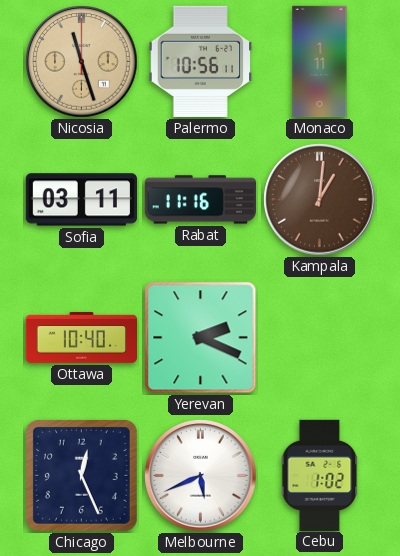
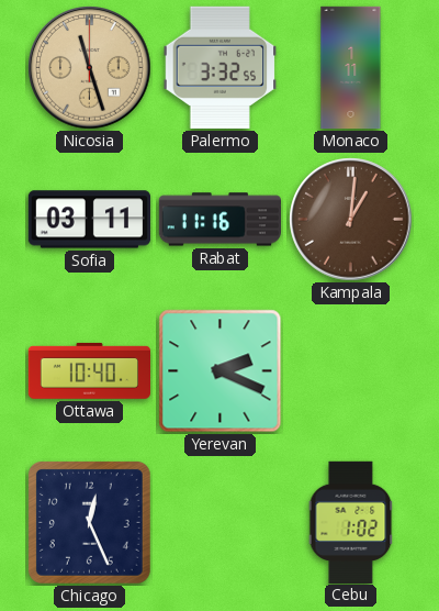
Palermo: 10:56 -> 3:32 (221, 67)
Melbourne: 5:41 -> none (201, 476)
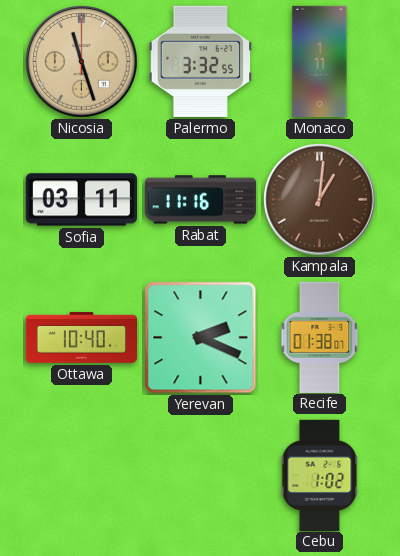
Recife: none -> 01:38 (320, 337)
Chicago: 12:26 -> none (89, 522)
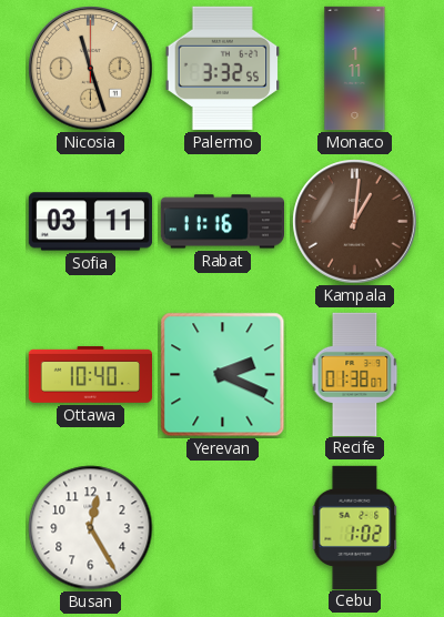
Busan: none -> 12:25 (91, 528)
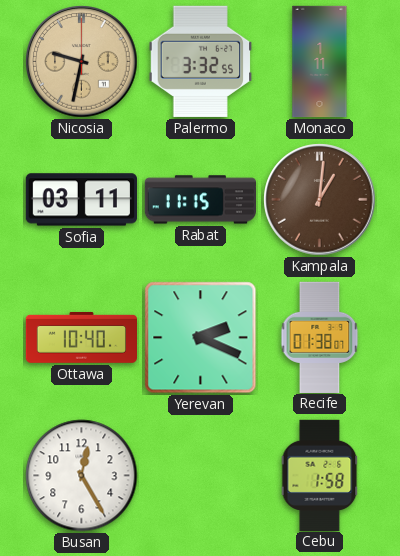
Nicosia: 11:27 -> 9:32 (82, 62)
Rabat: 11:16 -> 11:15 (200, 200)
Cebu: 1:02 -> 1:58 (320, 475)
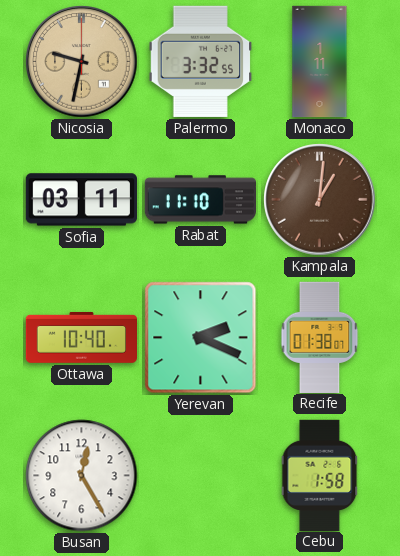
Rabat: 11:15 -> 11:10 (200, 200)
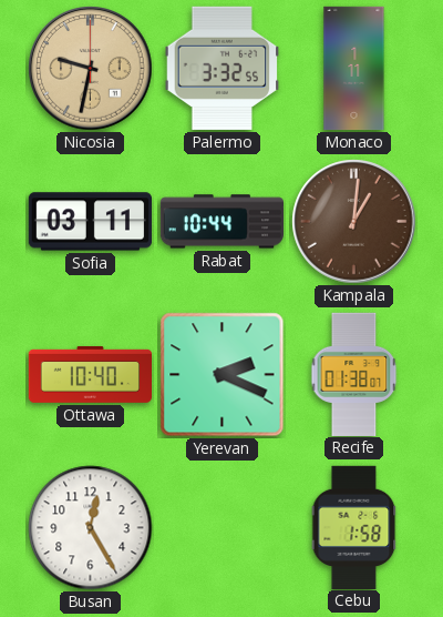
Rabat: 11:10 -> 10:44 (221, 222)
